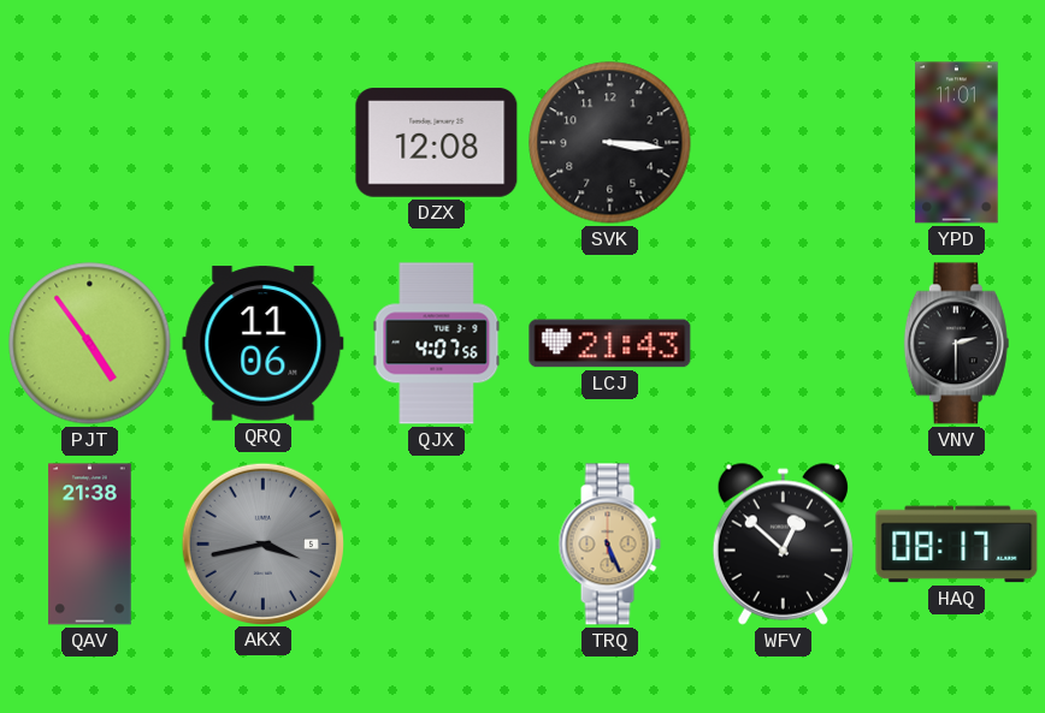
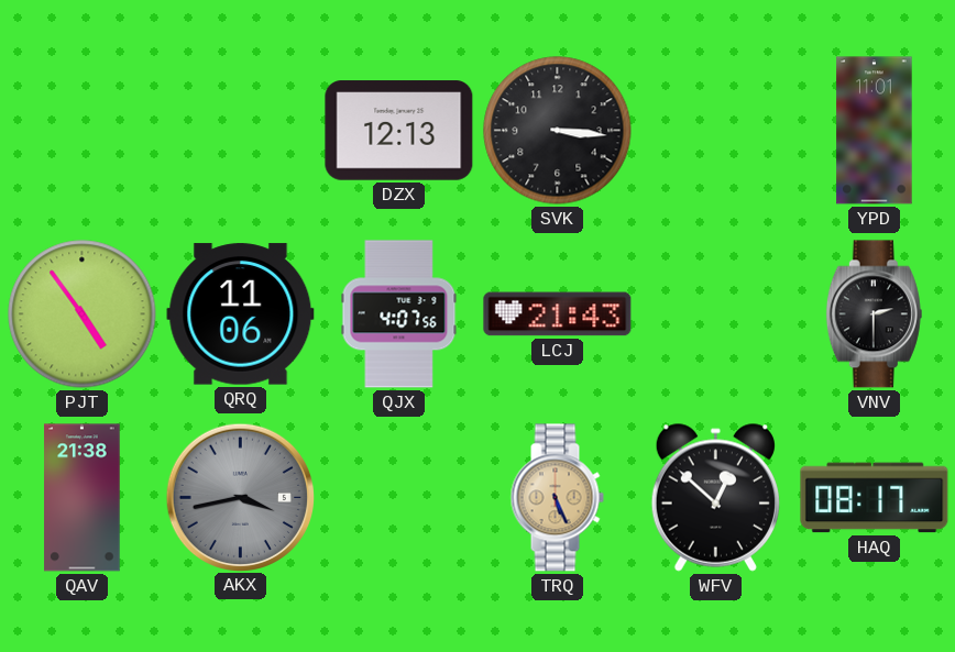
DZX: 12:08 -> 12:13 (399, 131)
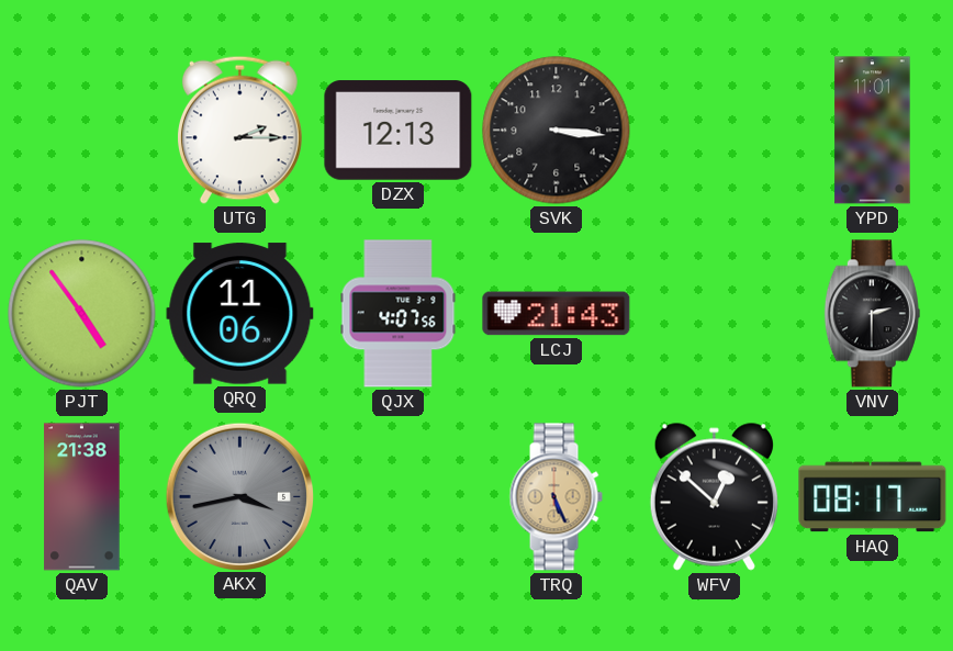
UTG: none -> 2:15 (239, 130)
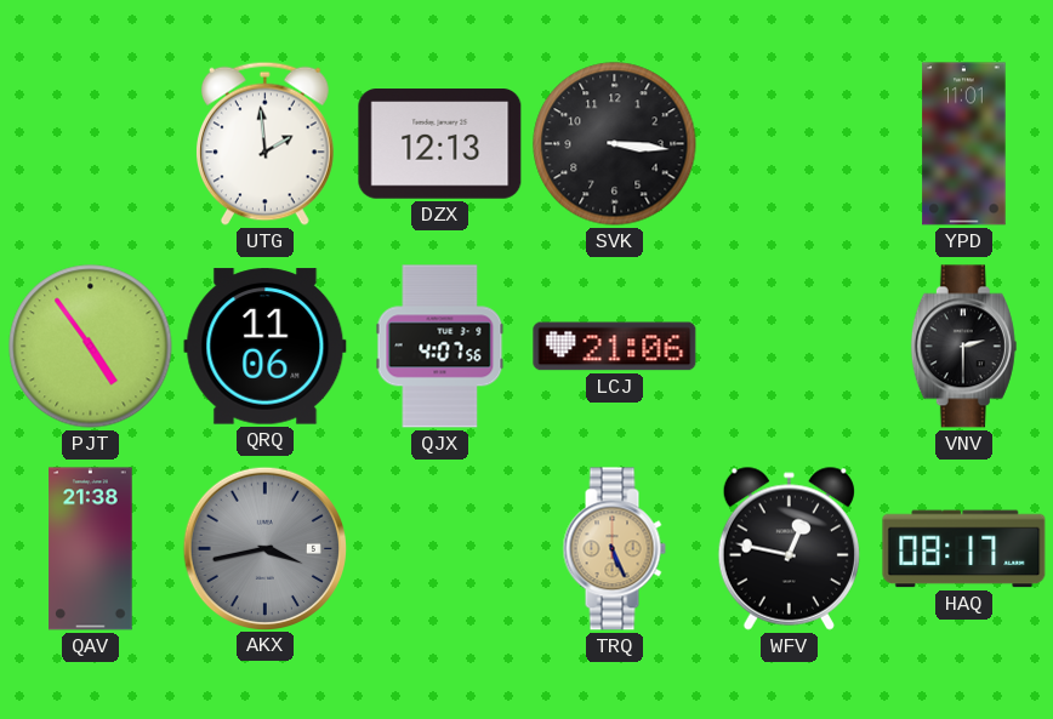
UTG: 2:15 -> 1:59 (264, 143)
LCJ: 21:43 -> 21:06 (615, 347)
WFV: 12:52 -> 12:47 (789, 548)
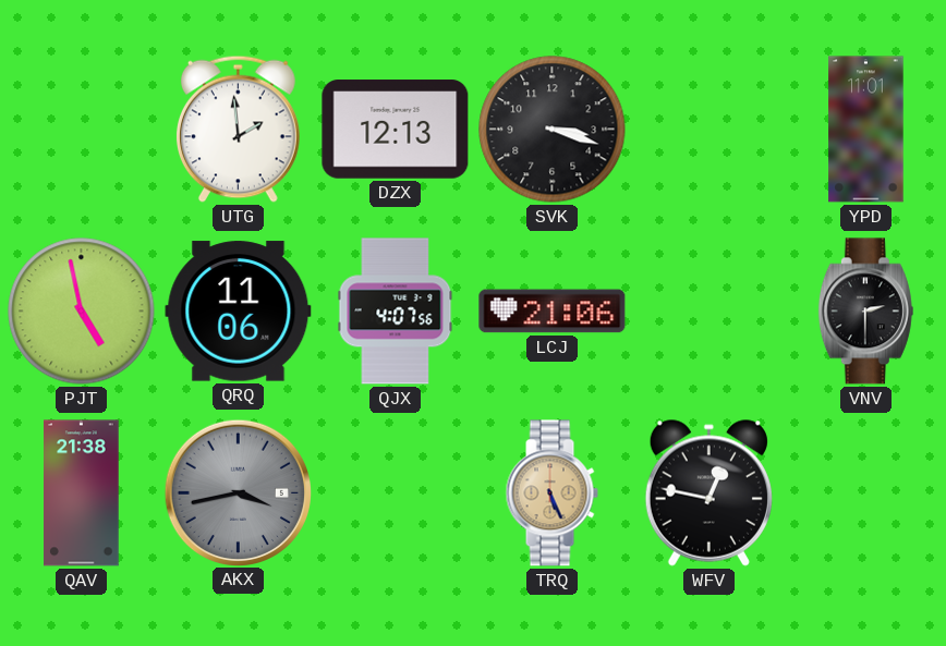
SVK: 3:16 -> 3:18 (553, 130)
PJT: 4:54 -> 4:58 (82, 312)
HAQ: 08:17 -> none (964, 549)
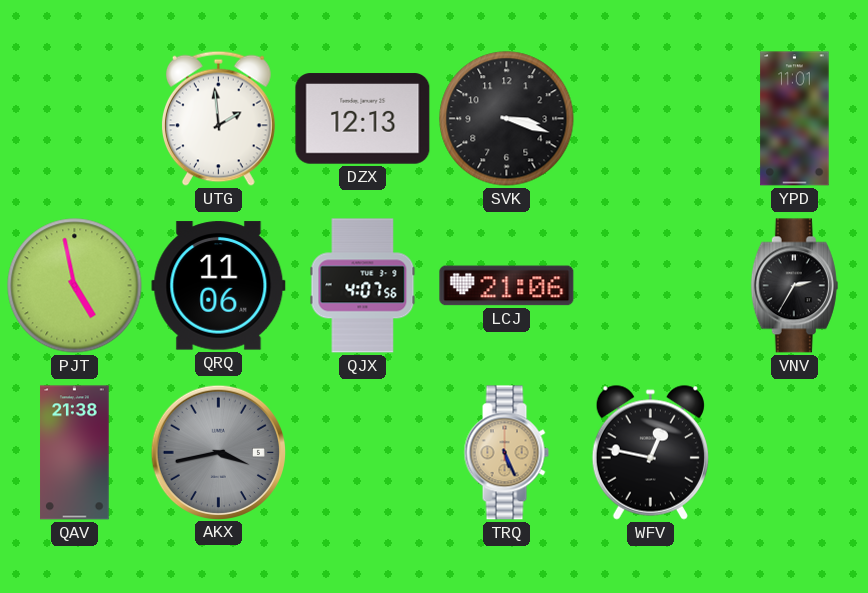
VNV: 2:30 -> 2:35 (794, 286)
